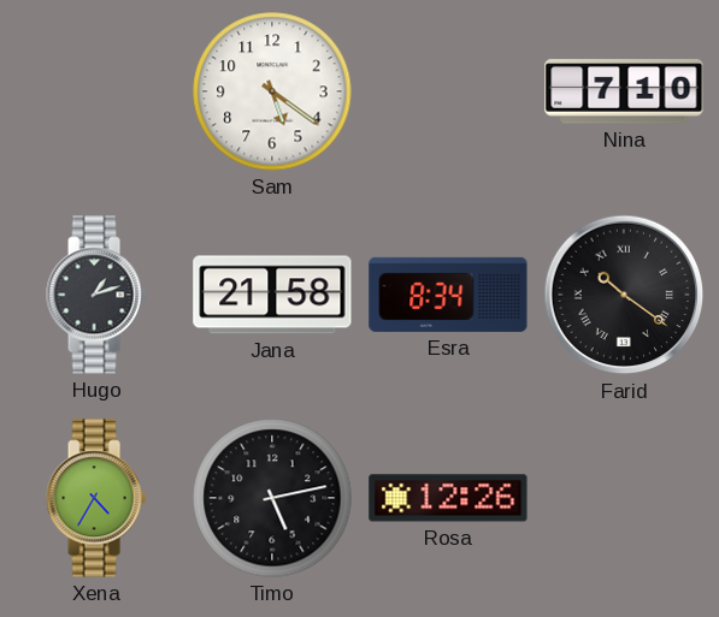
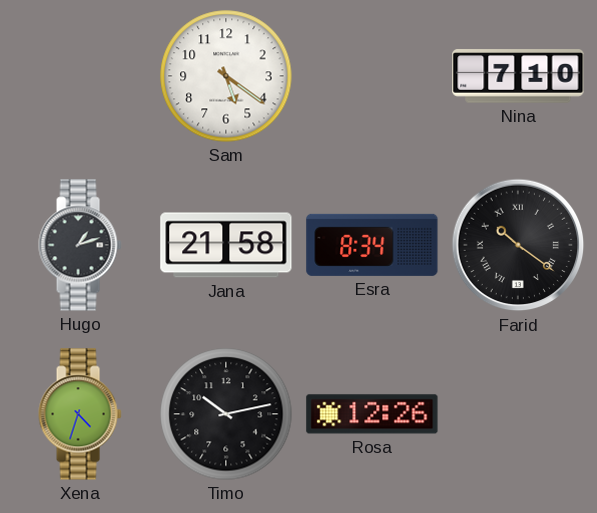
Xena: 4:35 -> 4:33 (80, 414)
Timo: 5:13 -> 10:13 (226, 414)
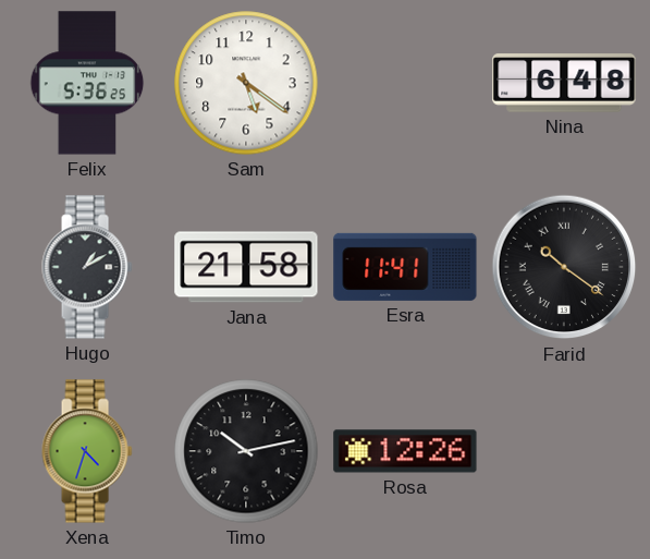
Felix: none -> 5:36 (87, 83)
Nina: 7:10 -> 6:48 (564, 83)
Hugo: 1:12 -> 1:10 (87, 267)
Esra: 8:34 -> 11:41 (405, 267)
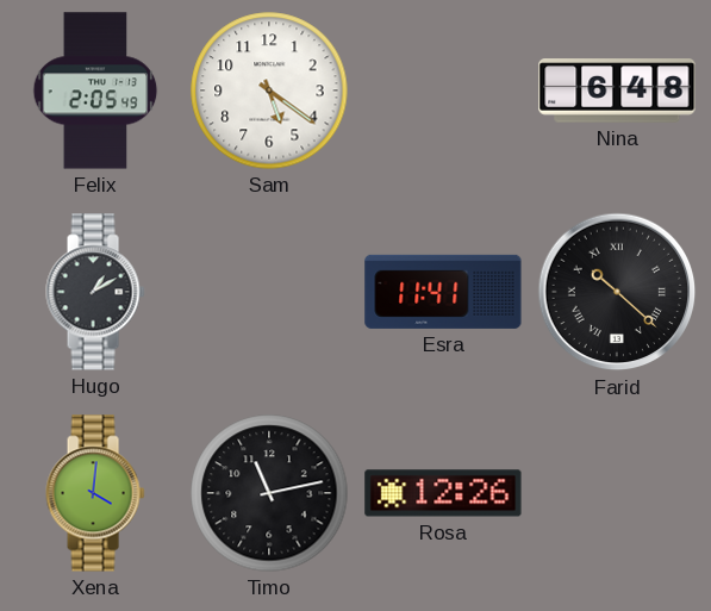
Felix: 5:36 -> 2:05 (95, 91)
Jana: 21:58 -> none (246, 267)
Farid: 10:21 -> 10:22 (617, 292)
Xena: 4:33 -> 4:01 (95, 493)
Timo: 10:13 -> 11:13 (269, 493)
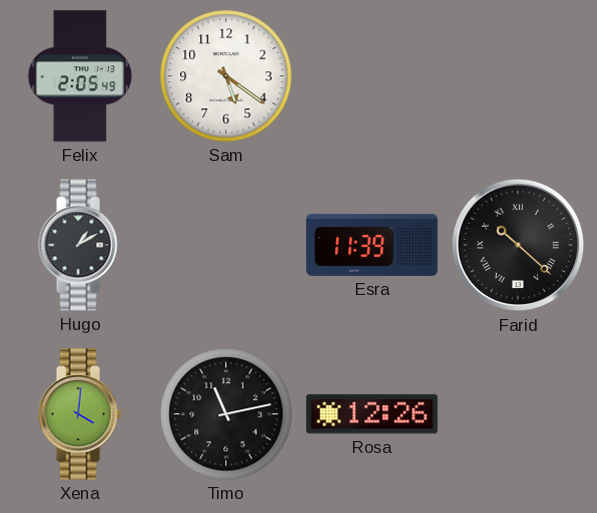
Nina: 6:48 -> none (617, 91)
Esra: 11:41 -> 11:39 (372, 245)
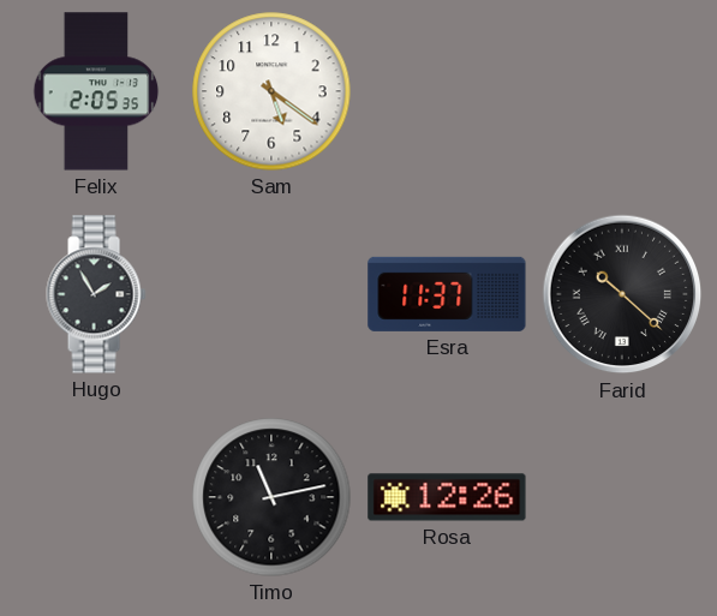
Felix: 2:05:49 -> 2:05:35 (96, 91)
Hugo: 1:10 -> 1:55 (96, 294)
Esra: 11:39 -> 11:37 (447, 294)
Xena: 4:01 -> none (80, 414)
